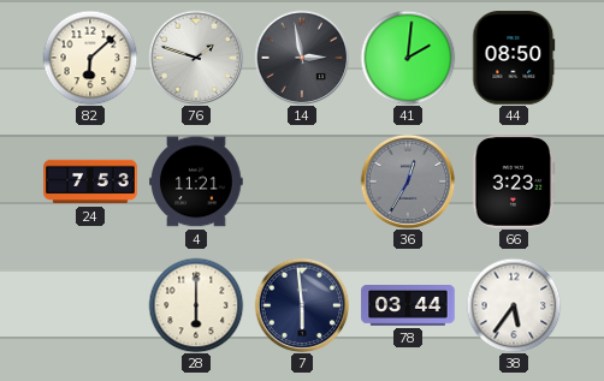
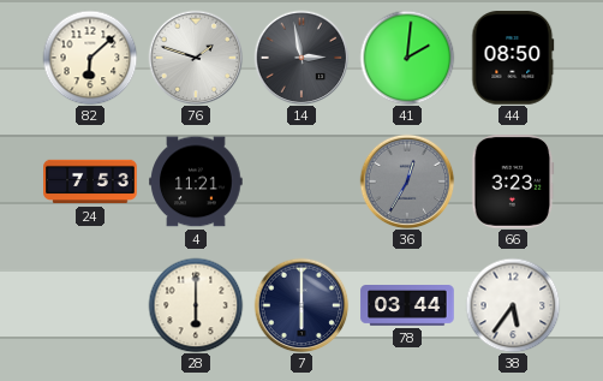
7: 5:59 -> 6:00 (301, 305)
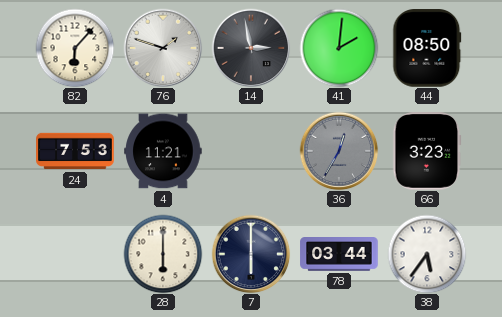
82: 6:08 -> 6:07 (75, 48)
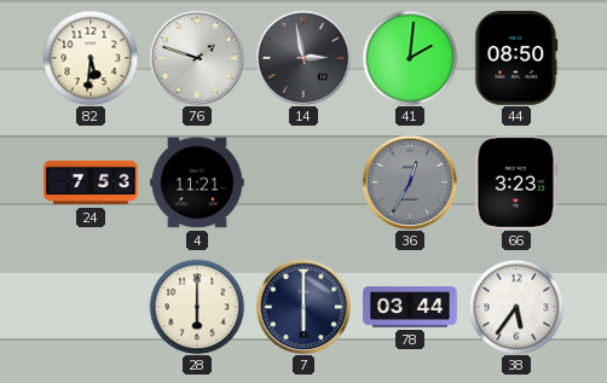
82: 6:07 -> 5:31 (91, 58)
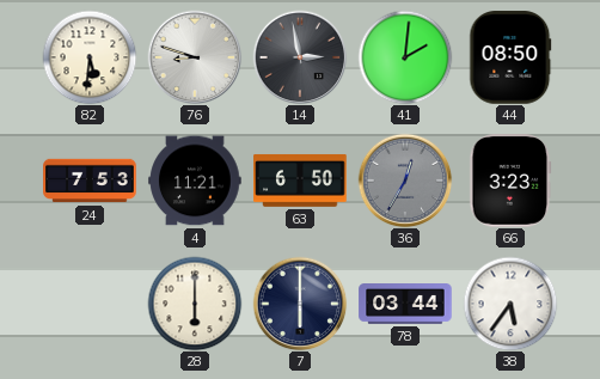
76: 1:48 -> 8:48 (195, 57)
63: none -> 6:50 (300, 181)
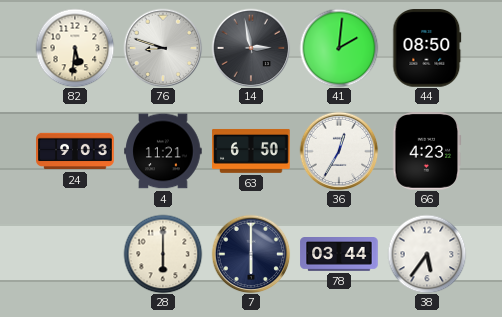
24: 7:53 -> 9:03 (75, 151)
36 dial: grey -> white (339, 151)
66: 3:23 -> 4:23 (427, 151)
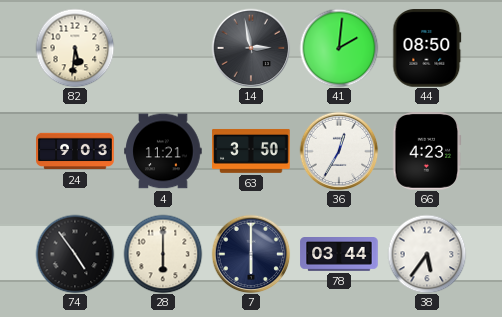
76: 8:48 -> none (163, 48)
63: 6:50 -> 3:50 (251, 151)
74: none -> 4:54 (75, 254)
